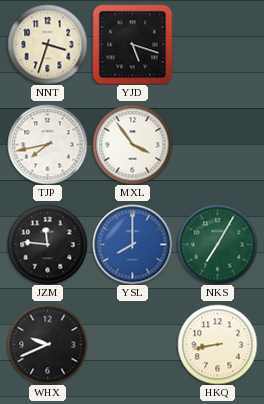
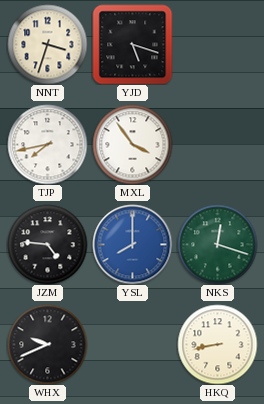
JZM: 11:46 -> 4:46 (47, 244)
NKS: 7:05 -> 12:18 (217, 244)
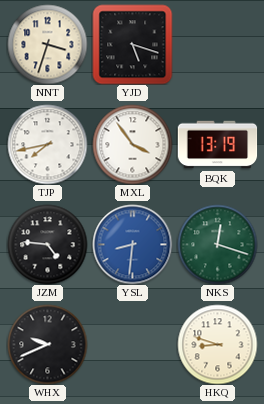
BQK: none -> 13:19 (217, 145)
YSL: 8:00 -> 8:31 (132, 244)
HKQ: 8:43 -> 8:48 (217, 344)
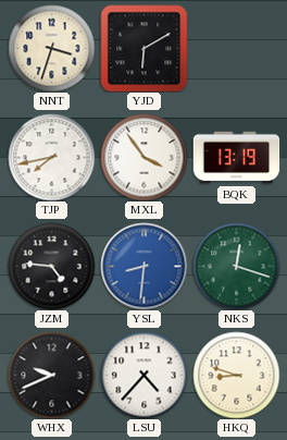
YJD: 5:18 -> 6:10 (143, 48)
LSU: none -> 4:37 (143, 375)
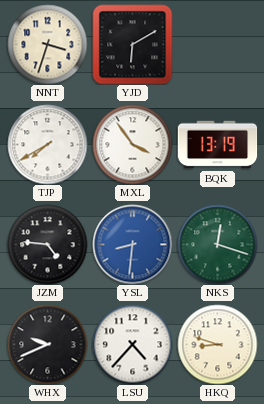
TJP: 7:43 -> 7:40 (47, 144)
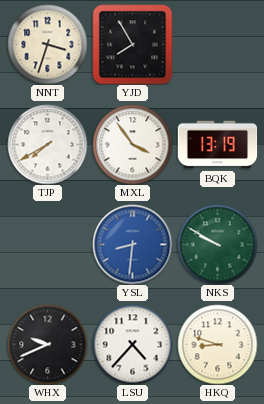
YJD: 6:10 -> 7:55 (132, 44)
JZM: 4:46 -> none (47, 244)
NKS: 12:18 -> 9:50 (217, 244)
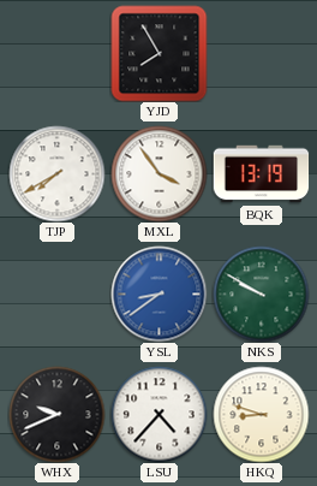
NNT: 3:33 -> none (47, 44)
YSL: 8:31 -> 8:39 (158, 294)
